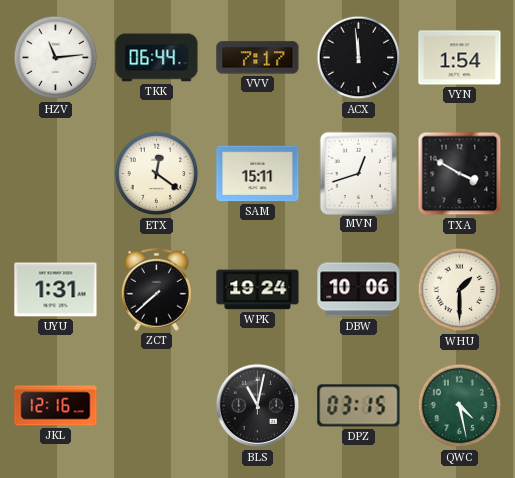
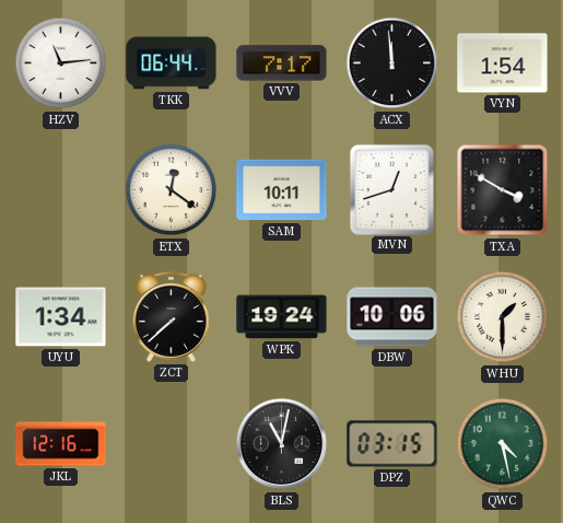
SAM: 15:11 -> 10:11 (282, 190)
UYU: 1:31 -> 1:34 (61, 317)
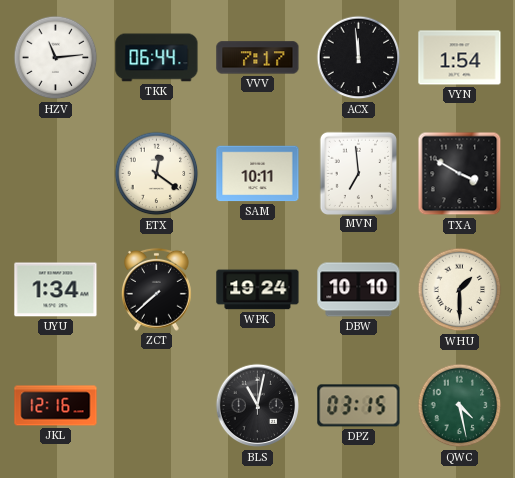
MVN: 12:42 -> 6:59 (358, 173)
DBW: 10:06 -> 10:10 (359, 290)
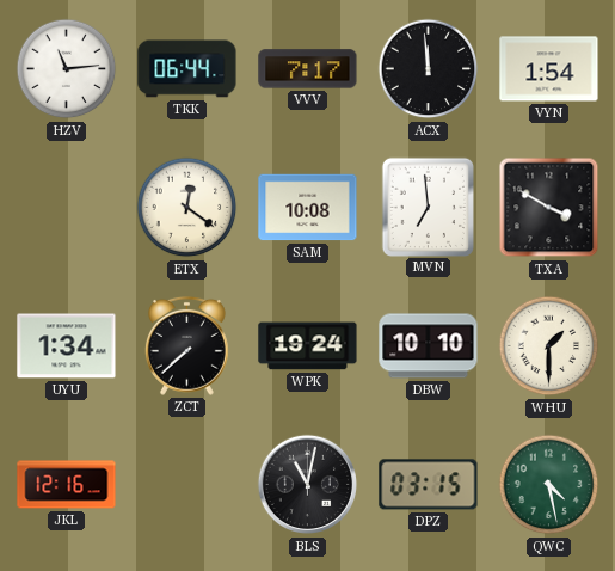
SAM: 10:11 -> 10:08 (308, 208)
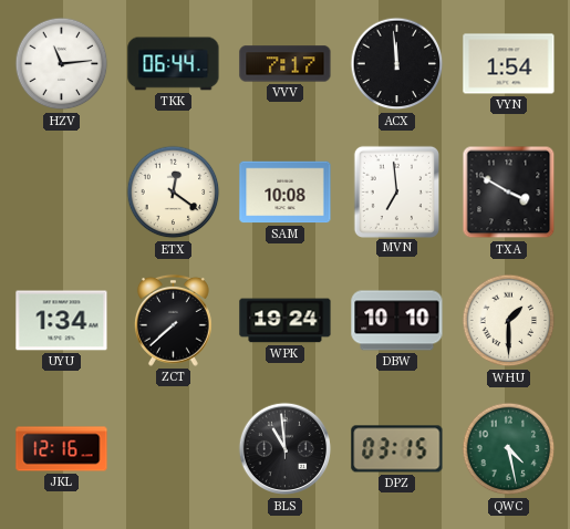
BLS: 11:02 -> 10:59 (286, 449)
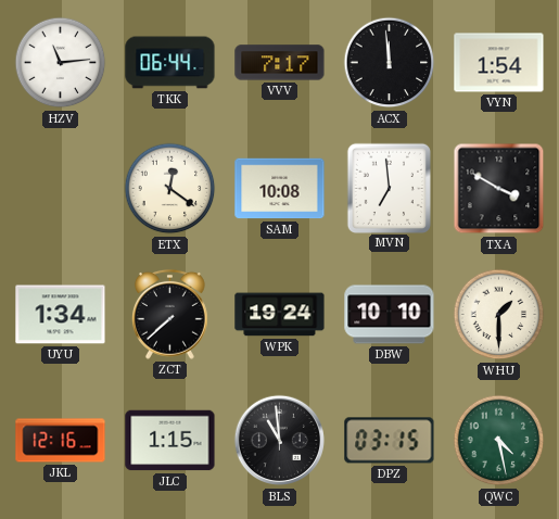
JLC: none -> 1:15 (170, 441)
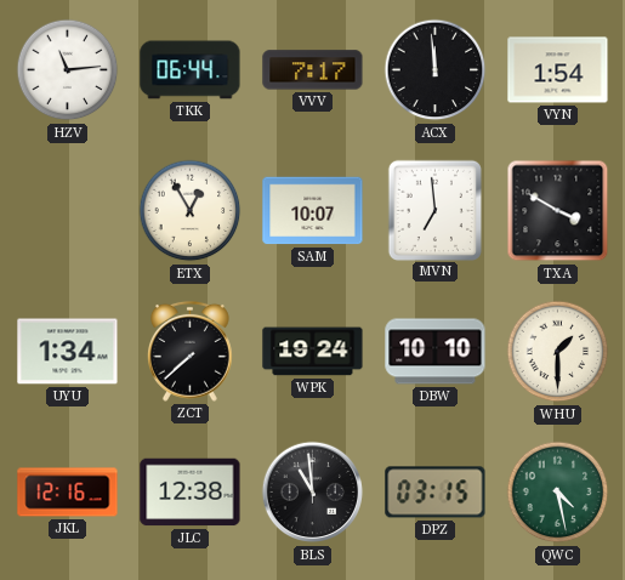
ETX: 12:21 -> 12:55 (191, 211)
SAM: 10:08 -> 10:07 (313, 211)
JLC: 1:15 -> 12:38 (191, 493)
